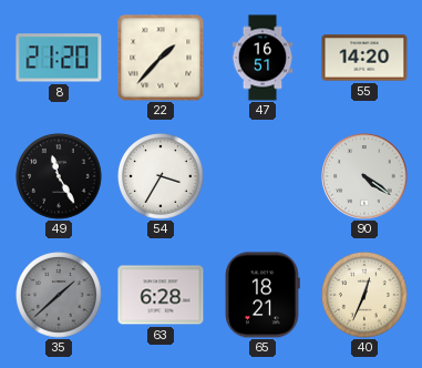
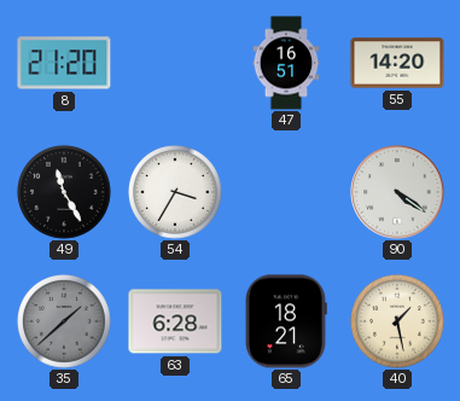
22: 1:37 -> none (161, 58)
40: 12:34 -> 1:28 (397, 321)
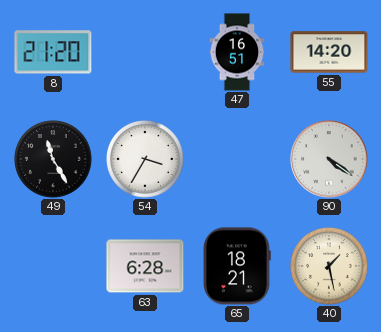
35: 1:38 -> none (64, 321)
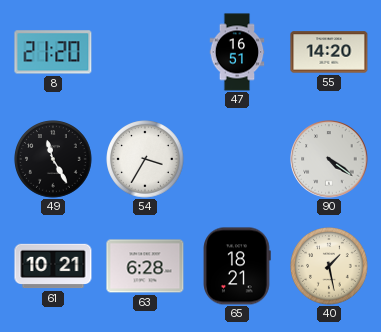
61: none -> 10:21 (53, 266)
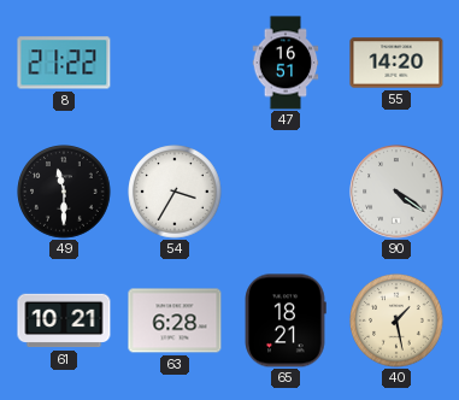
8: 21:20 -> 21:22 (64, 63)
49: 11:25 -> 11:30 (64, 192)
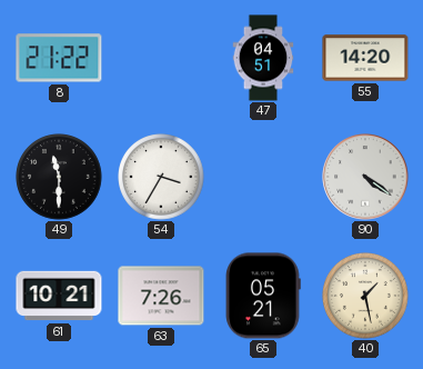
47: 16:51 -> 04:51 (263, 58)
63: 6:28 -> 7:26 (161, 296)
65: 18:21 -> 05:21 (263, 296)
